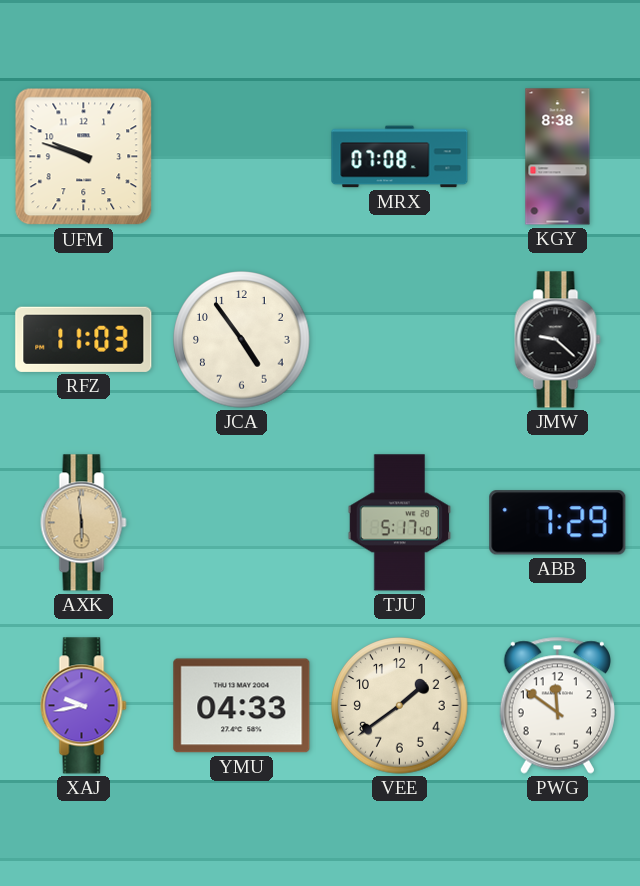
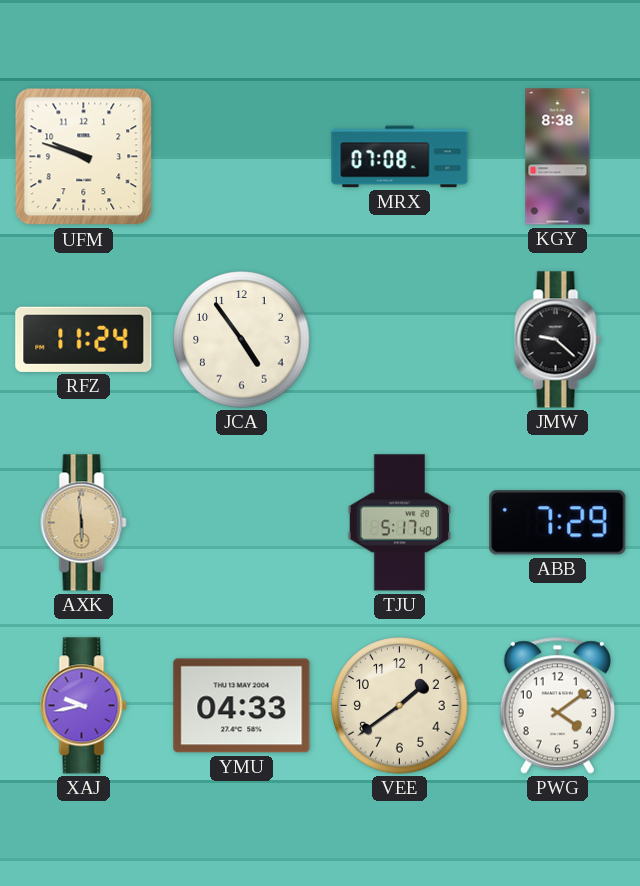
RFZ: 11:03 -> 11:24 (84, 339)
PWG: 11:51 -> 4:09 (557, 705)
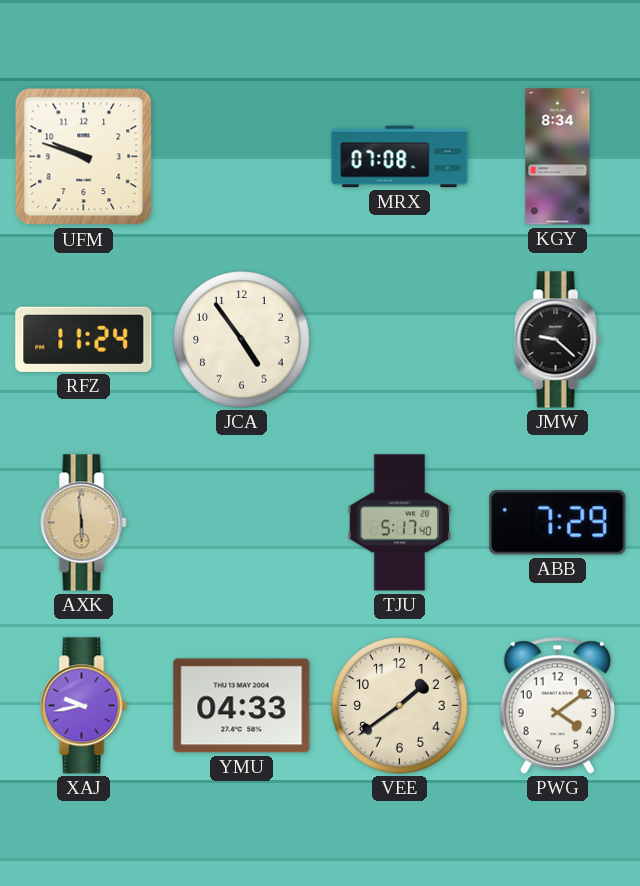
KGY: 8:38 -> 8:34 (558, 157)
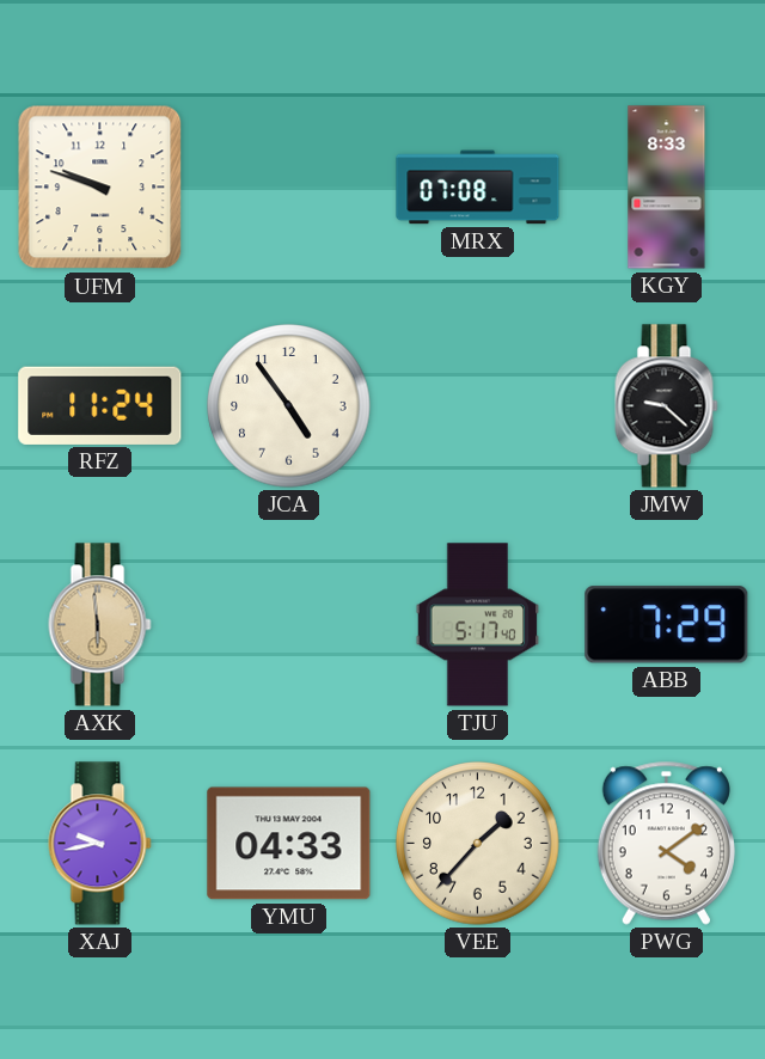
KGY: 8:34 -> 8:33 (667, 188)
VEE: 1:39 -> 1:37 (478, 844)
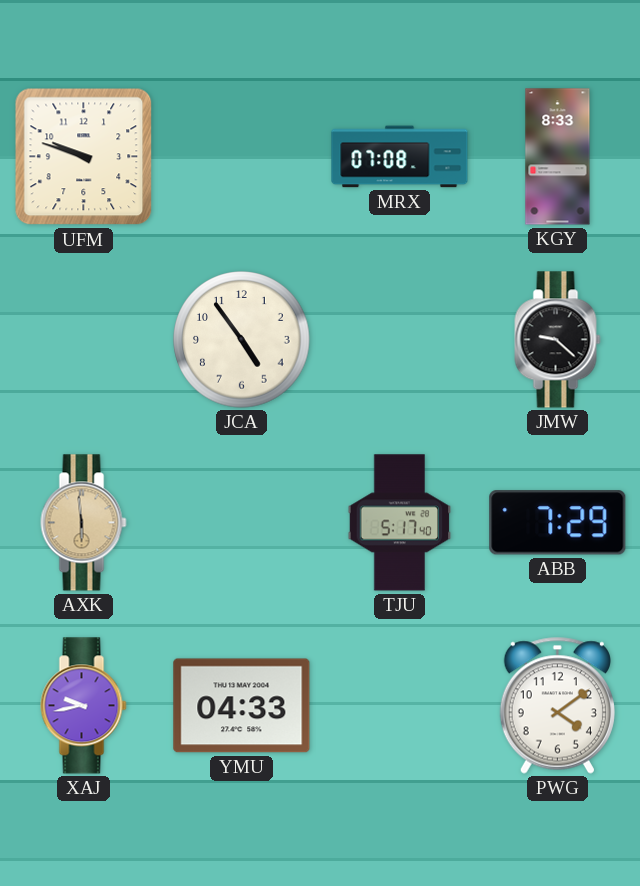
RFZ: 11:24 -> none (100, 405)
VEE: 1:37 -> none (478, 844)
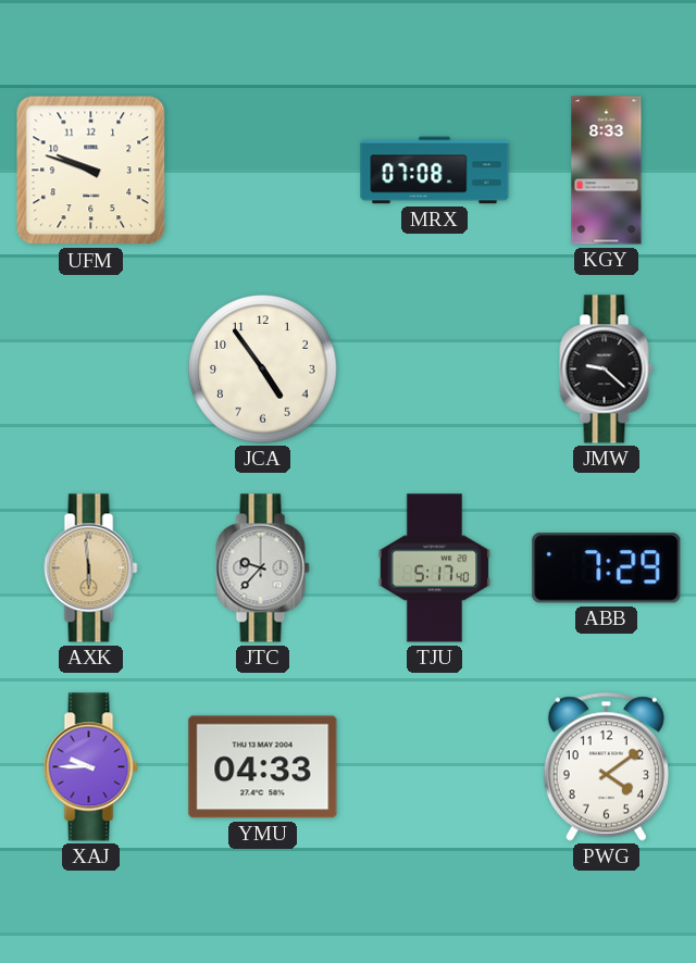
JTC: none -> 9:37 (263, 568)
XAJ: 9:43 -> 9:45 (91, 767)
